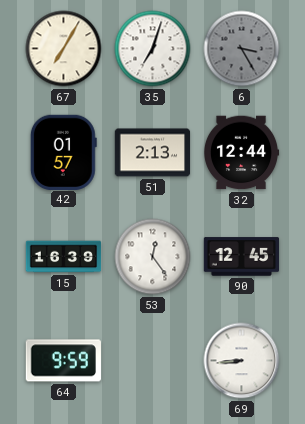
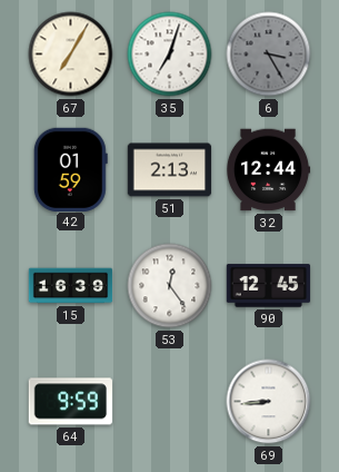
42: 01:57 -> 01:59 (70, 169)
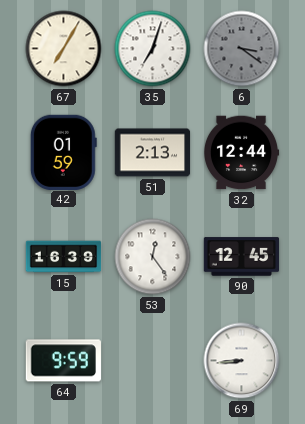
6: 3:25 -> 3:21 (242, 49)
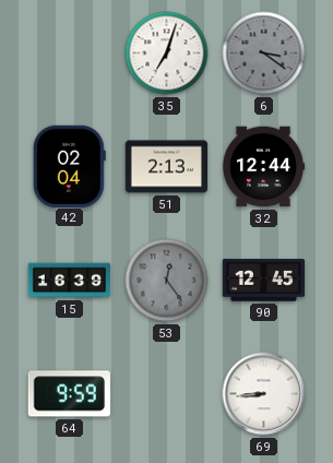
67: 7:05 -> none (64, 49)
42: 01:59 -> 02:04 (69, 166)
53 dial: white -> grey (167, 281)
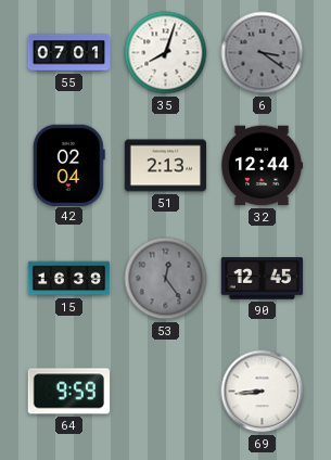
55: none -> 07:01 (69, 53)
35: 7:03 -> 8:03 (166, 53)
